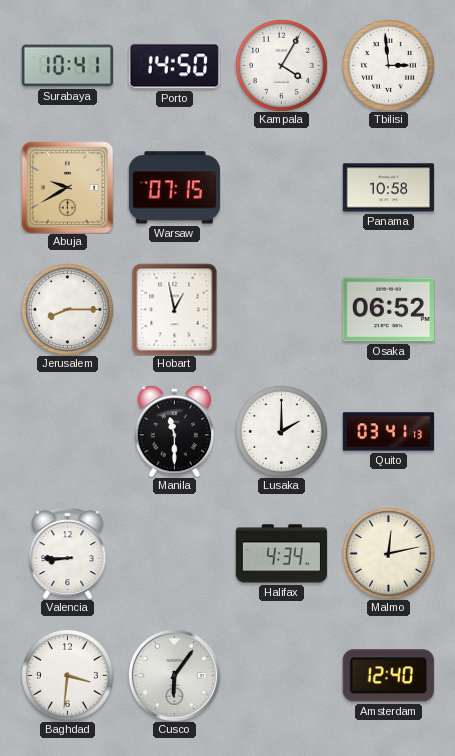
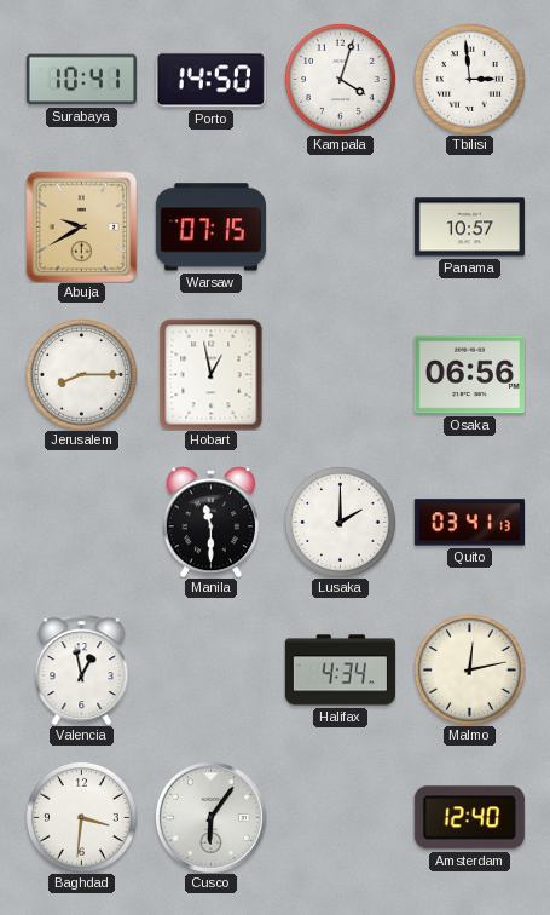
Kampala: 4:05 -> 4:03 (340, 79)
Panama: 10:58 -> 10:57 (469, 228)
Osaka: 06:52 -> 06:56 (469, 375)
Valencia: 8:45 -> 12:58 (82, 669)
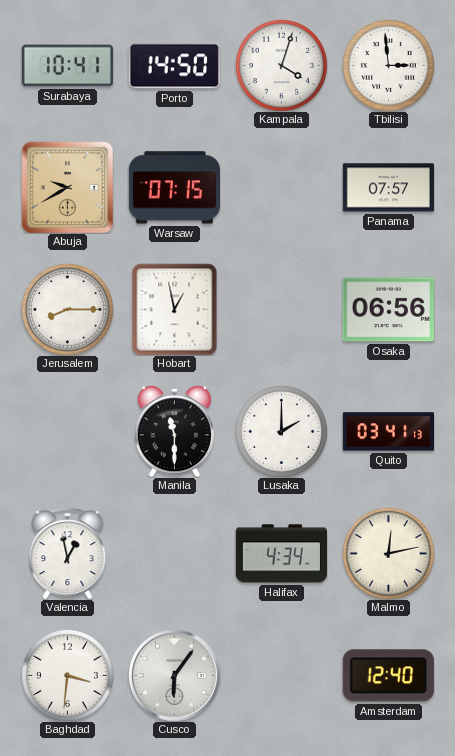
Panama: 10:57 -> 07:57 (388, 188)
